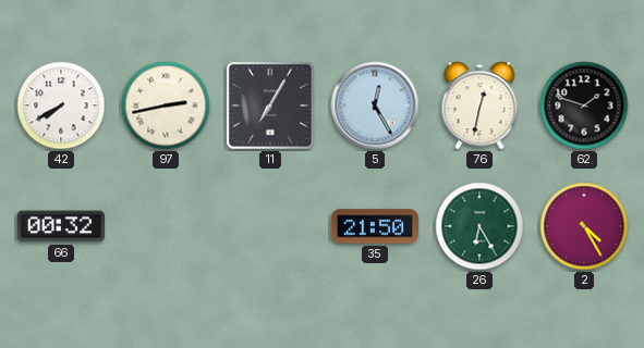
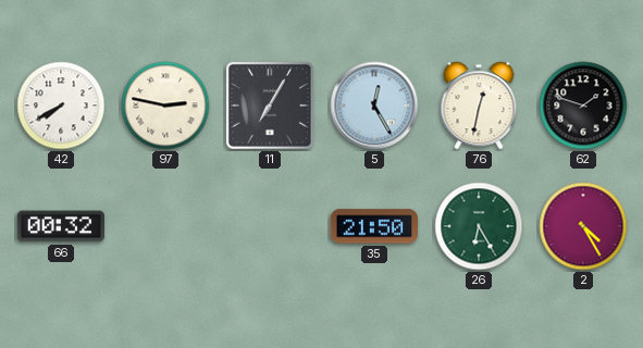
97: 2:43 -> 2:47 (165, 105)
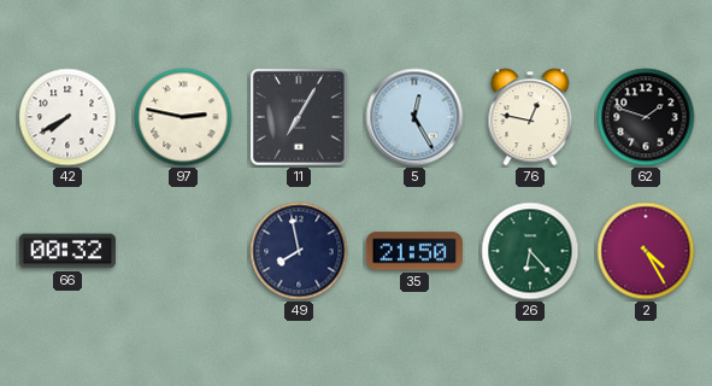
76: 12:32 -> 12:47 (530, 117)
49: none -> 7:58 (299, 251)
26: 6:25 -> 6:23 (530, 251)
